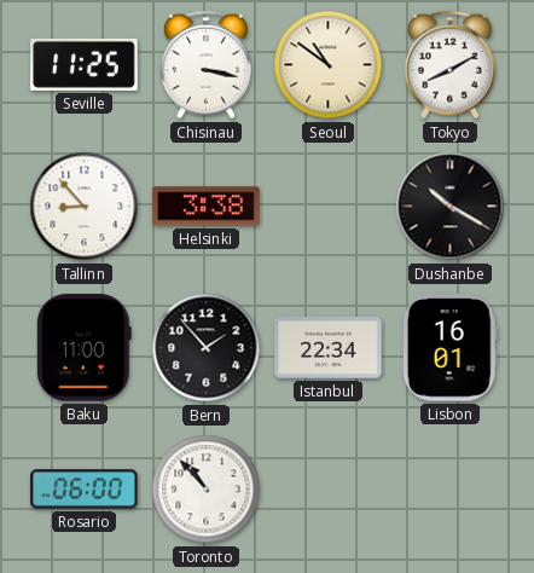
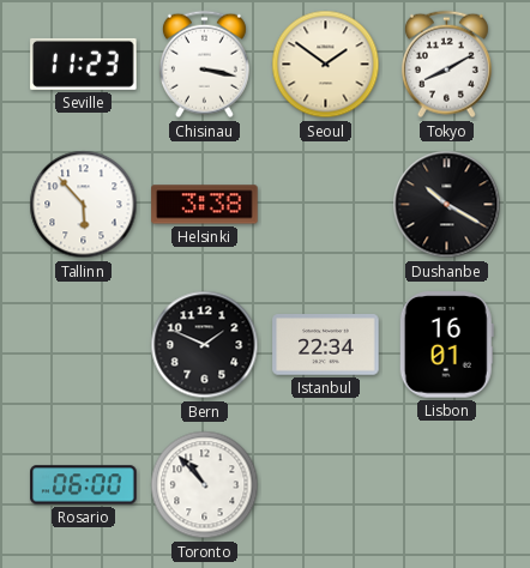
Seville: 11:25 -> 11:23 (84, 64)
Seoul: 10:51 -> 1:51 (326, 65)
Tallinn: 8:53 -> 5:53 (84, 205)
Baku: 11:00 -> none (83, 348)
Bern: 1:53 -> 1:49 (205, 345)
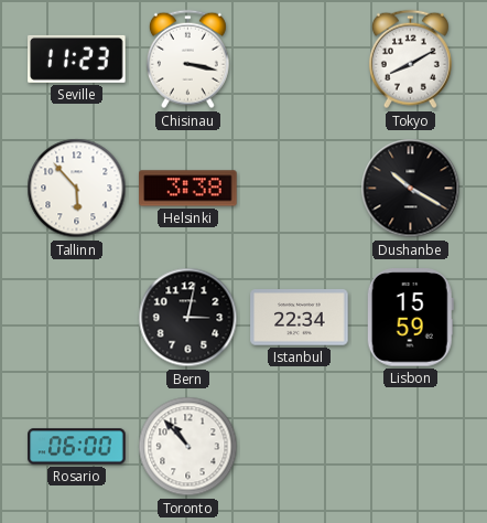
Seoul: 1:51 -> none (326, 65)
Bern: 1:49 -> 3:02 (188, 318)
Lisbon: 16:01 -> 15:59 (410, 318)
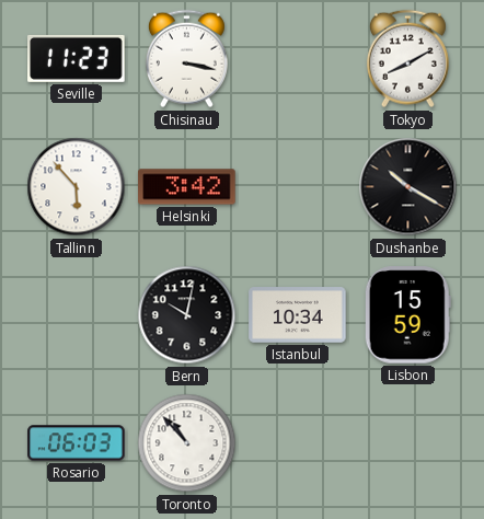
Helsinki: 3:38 -> 3:42 (187, 187)
Bern: 3:02 -> 10:02 (187, 315)
Istanbul: 22:34 -> 10:34 (298, 315)
Rosario: 06:00 -> 06:03 (77, 443)
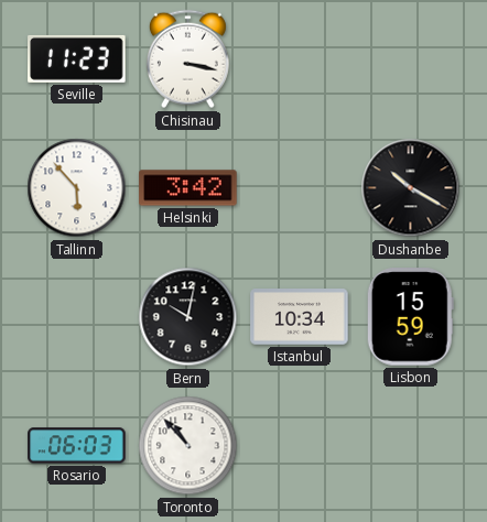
Tokyo: 8:10 -> none (407, 59)
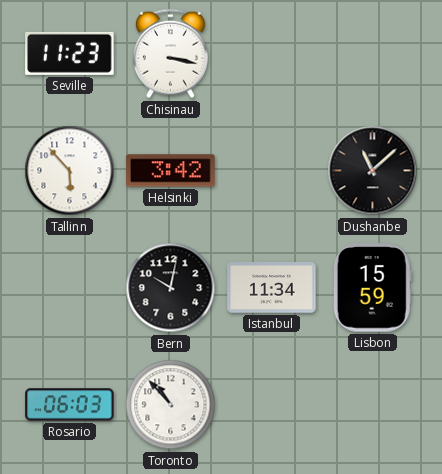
Dushanbe: 10:20 -> 11:08 (373, 171)
Istanbul: 10:34 -> 11:34 (272, 288)
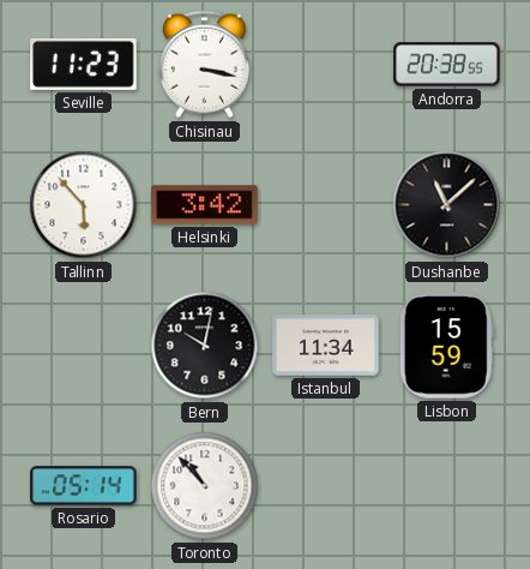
Andorra: none -> 20:38 (447, 65)
Rosario: 06:03 -> 05:14 (84, 486)
